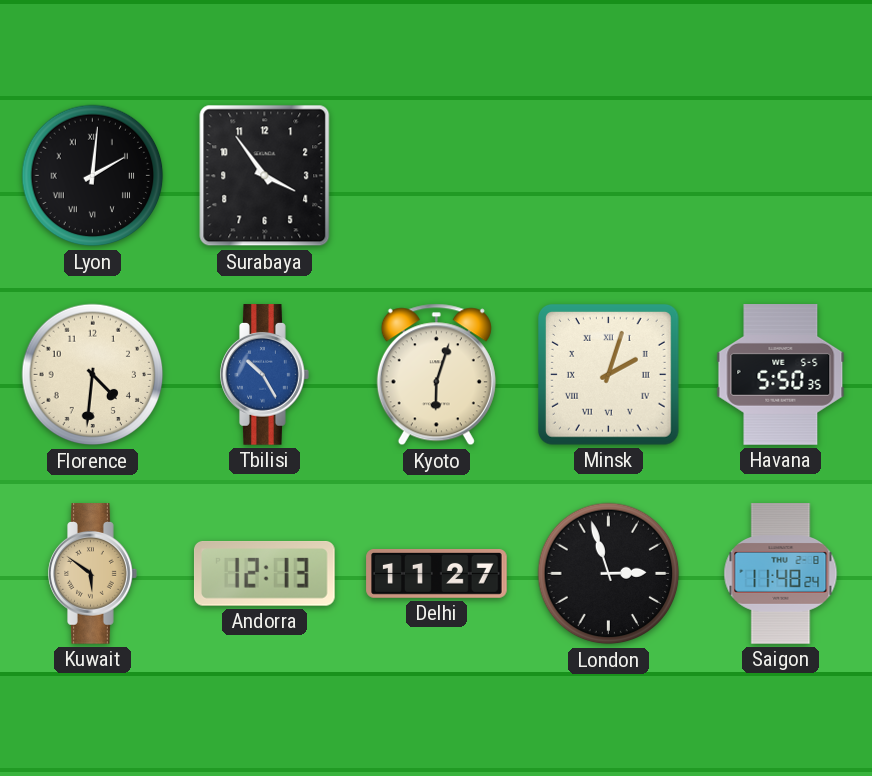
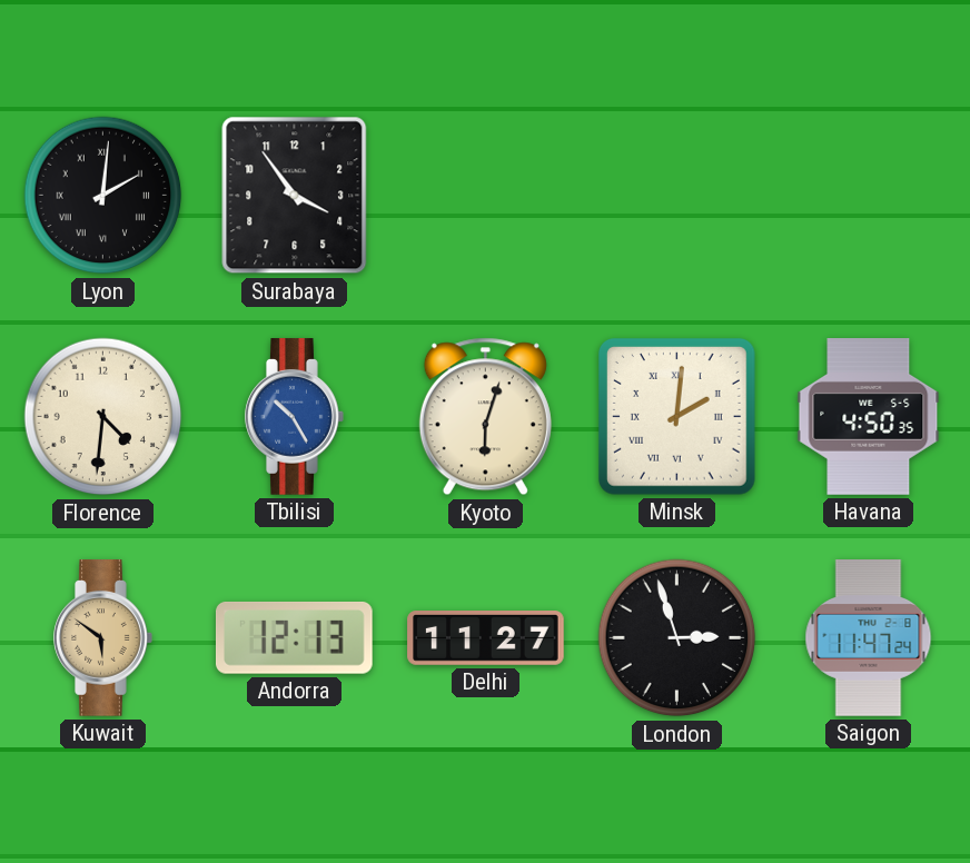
Minsk: 2:03 -> 2:01 (676, 416)
Havana: 5:50 -> 4:50 (869, 417)
Saigon: 11:48 -> 11:47 (869, 638)
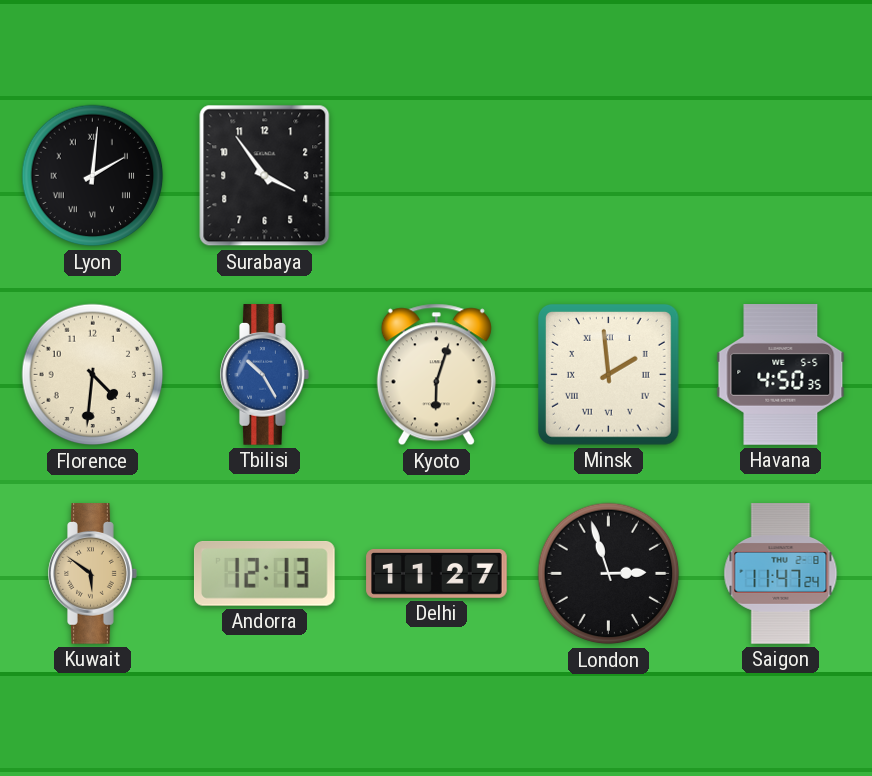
Minsk: 2:01 -> 1:59 (608, 374)
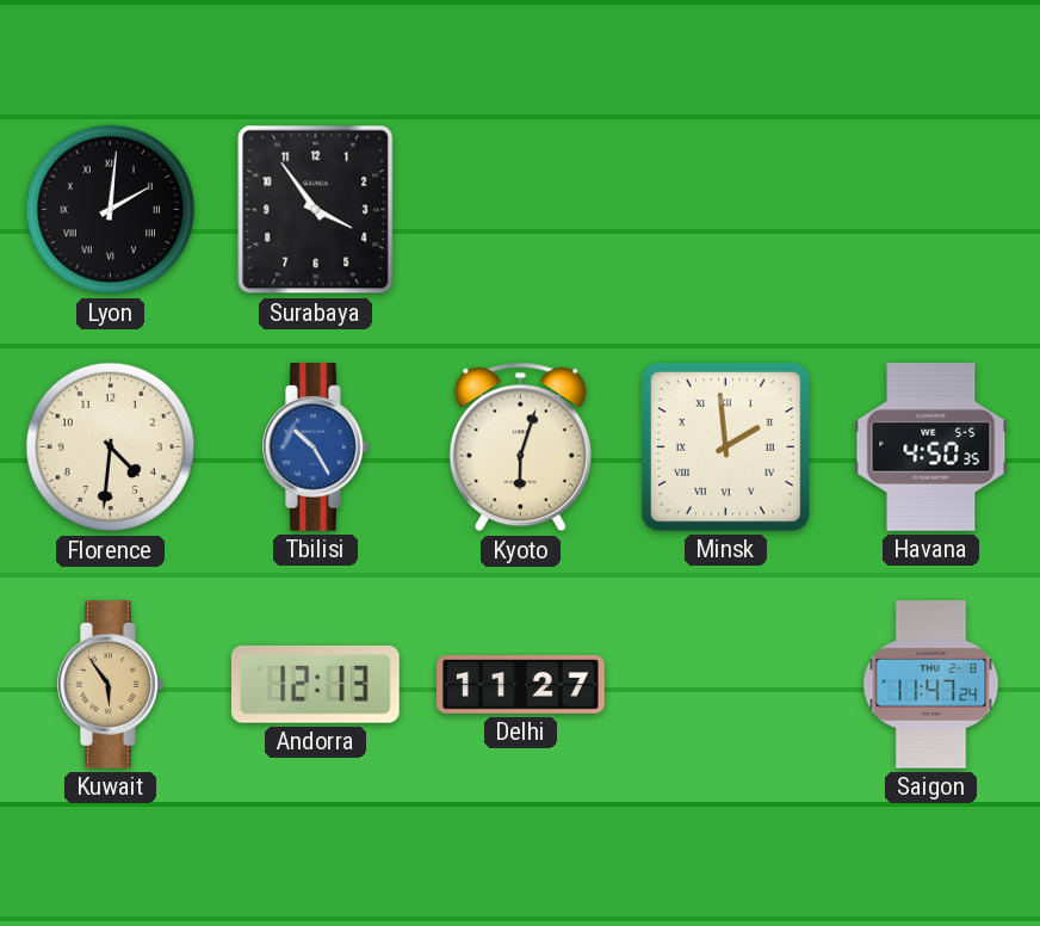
Kuwait: 5:51 -> 5:54 (111, 685)
London: 2:57 -> none (609, 574)
